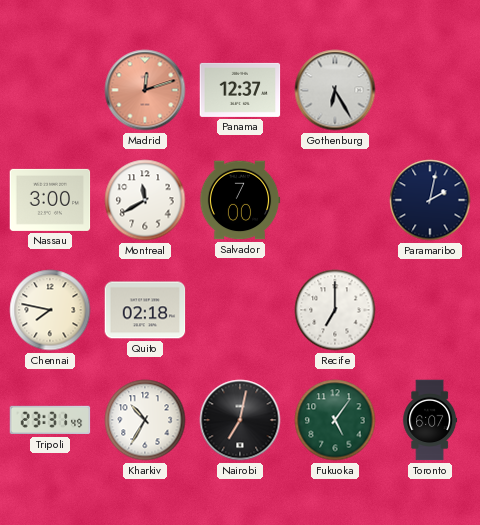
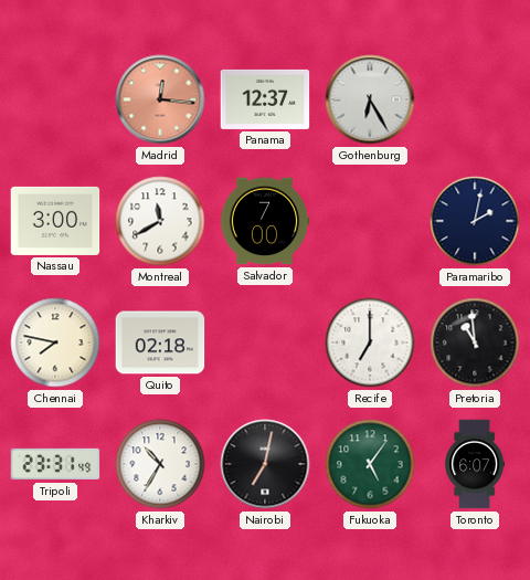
Madrid: 12:12 -> 12:16 (160, 99)
Pretoria: none -> 10:59 (475, 342)
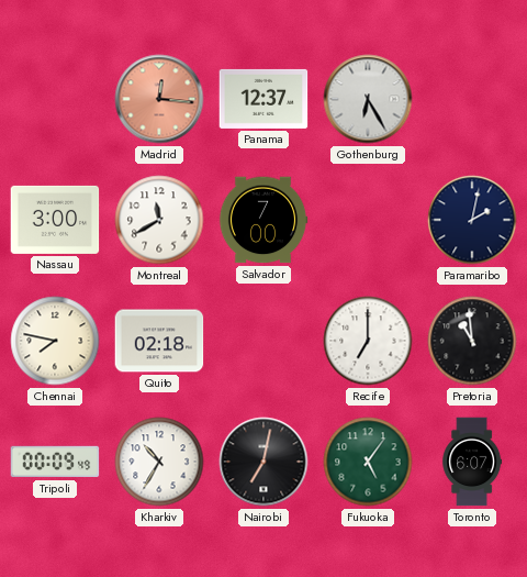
Tripoli: 23:31 -> 00:09 (55, 462)
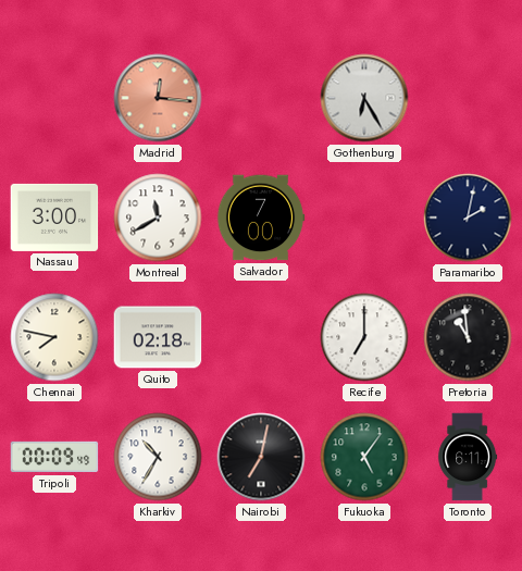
Panama: 12:37 -> none (263, 99)
Toronto: 6:07 -> 6:11 (468, 457)
